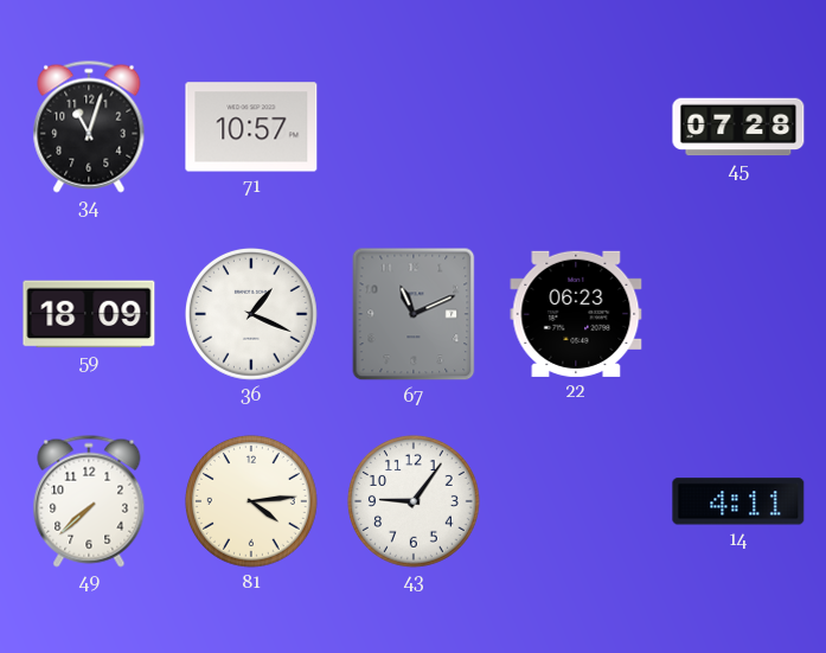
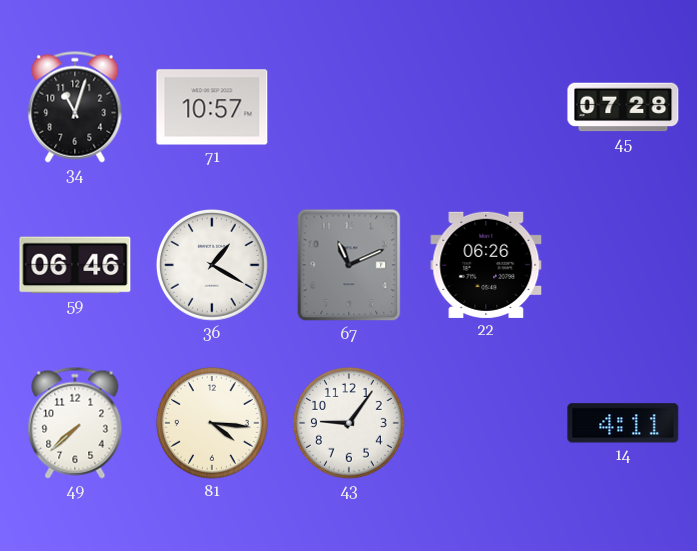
59: 18:09 -> 06:46 (75, 265)
36: 1:19 -> 1:20 (212, 265)
22: 06:23 -> 06:26 (486, 265)
81: 4:14 -> 4:16 (212, 423)
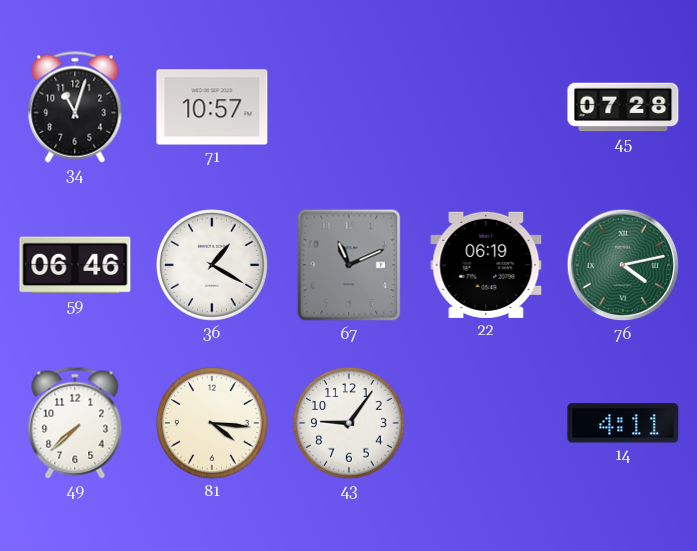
22: 06:26 -> 06:19 (486, 265)
76: none -> 4:13 (623, 265)
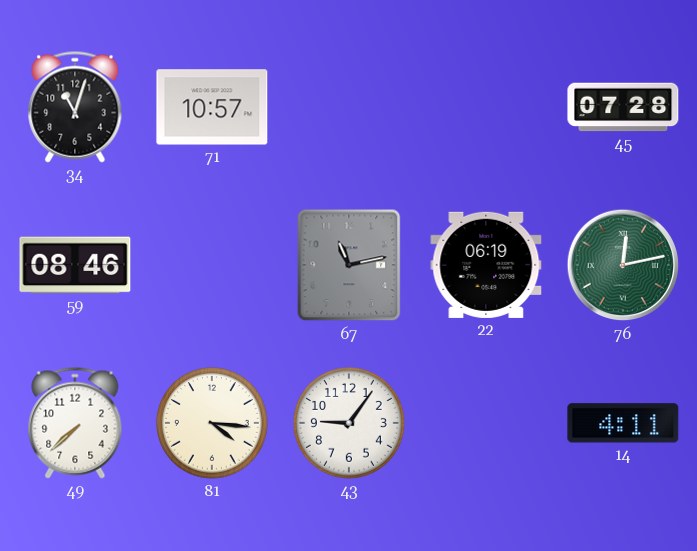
59: 06:46 -> 08:46 (75, 265)
36: 1:20 -> none (212, 265)
67: 11:11 -> 11:13 (349, 265)
76: 4:13 -> 12:13 (623, 265)
